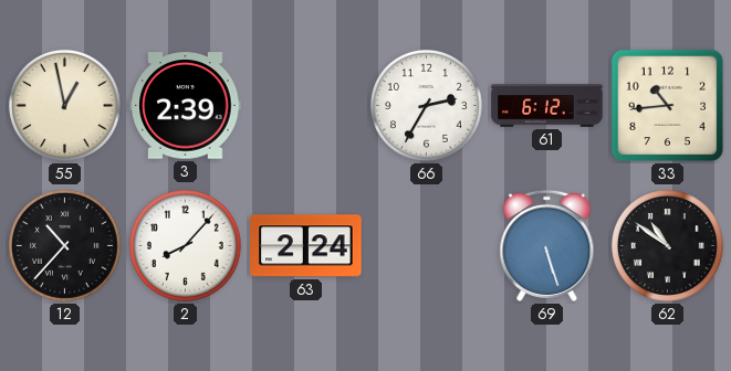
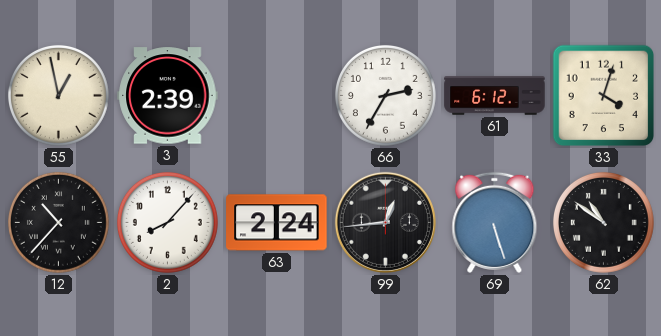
33: 10:44 -> 4:03 (604, 96)
99: none -> 12:44 (385, 222)
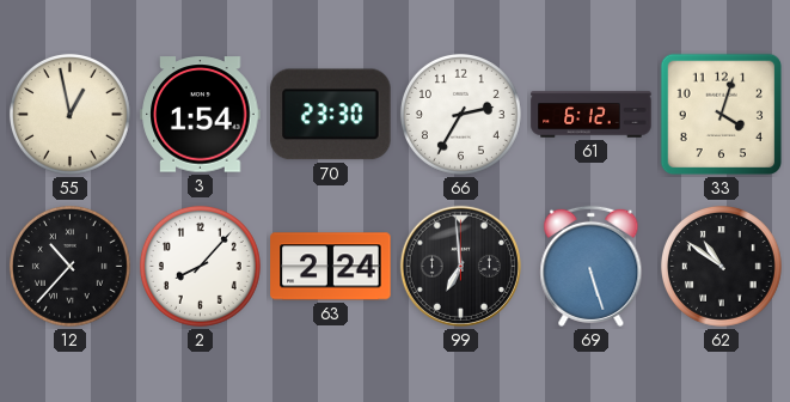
3: 2:39 -> 1:54 (201, 115)
70: none -> 23:30 (331, 115)
99: 12:44 -> 6:59 (460, 266)
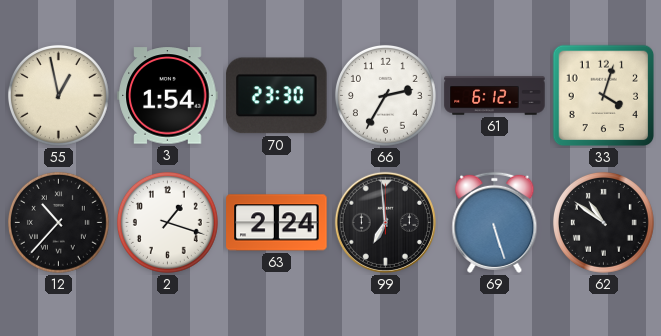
2: 8:07 -> 1:18 (167, 222)
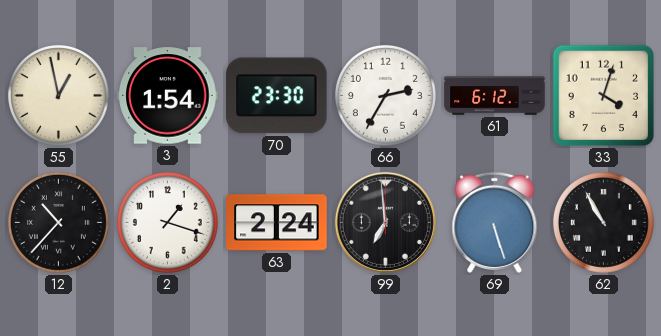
62: 10:51 -> 10:55 (603, 222)
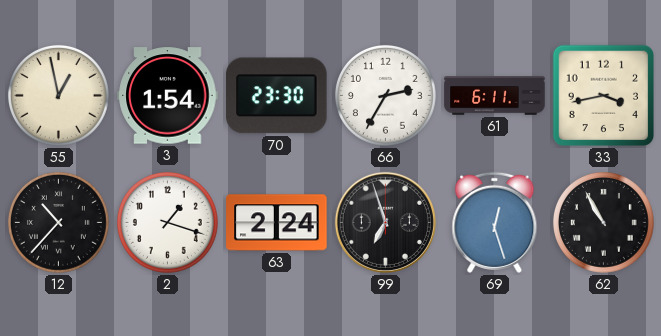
61: 6:12 -> 6:11 (495, 96)
33: 4:03 -> 3:43 (604, 96)
99: 6:59 -> 6:57 (385, 222)
69: 5:27 -> 12:27 (495, 222)
